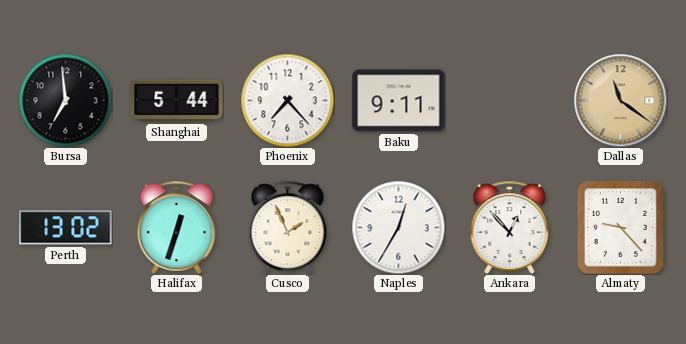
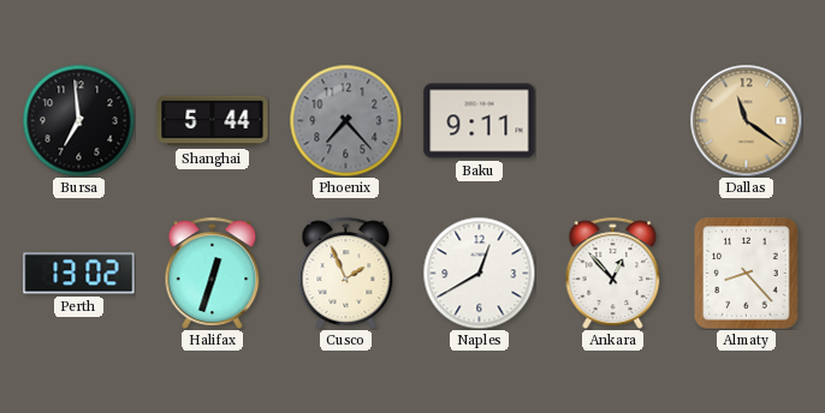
Phoenix dial: white -> grey (345, 120)
Naples: 12:35 -> 12:40 (479, 273)
Almaty: 9:23 -> 8:23 (747, 274)
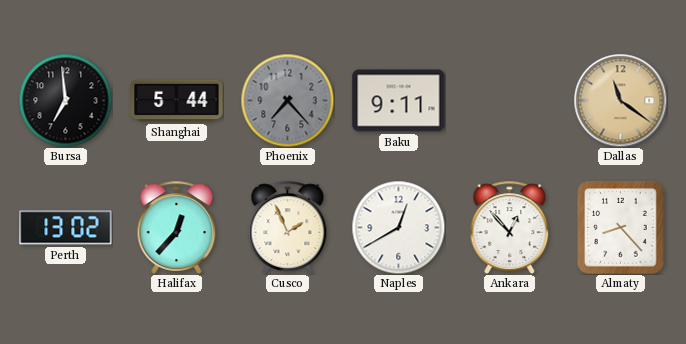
Halifax: 12:33 -> 12:37 (177, 227)
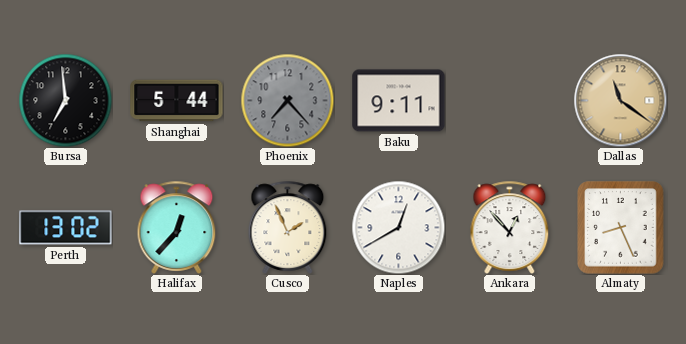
Almaty: 8:23 -> 8:26 (621, 228)
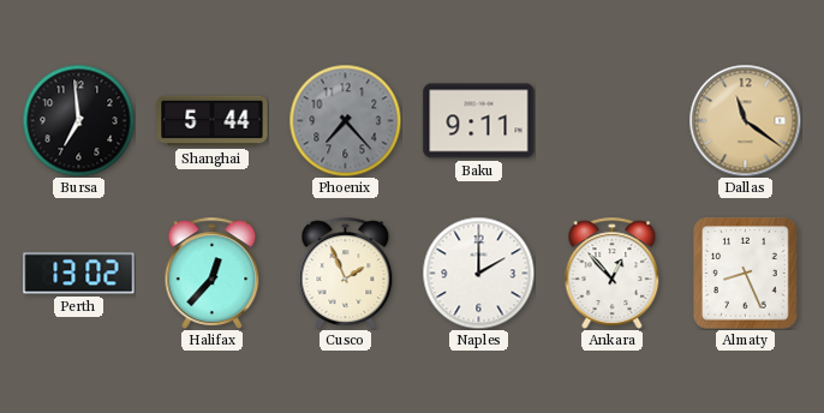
Naples: 12:40 -> 2:00 (478, 273)
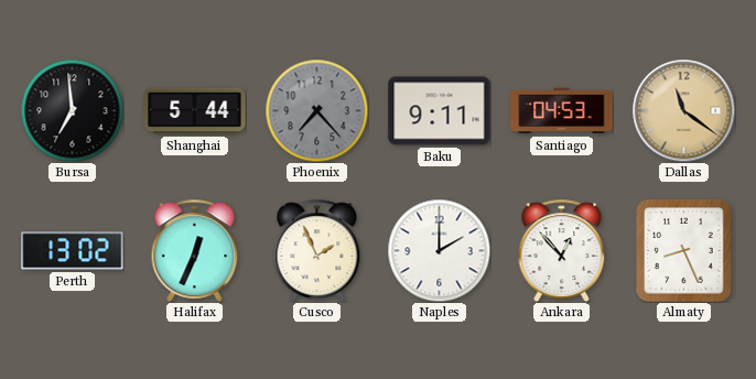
Santiago: none -> 04:53 (562, 111)
Halifax: 12:37 -> 12:34 (195, 250)
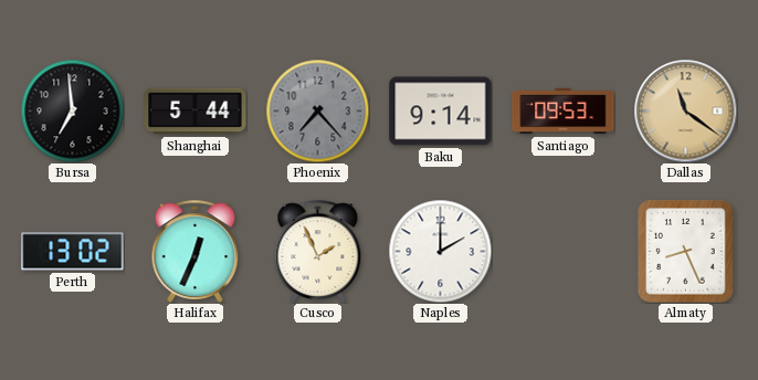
Baku: 9:11 -> 9:14 (441, 112)
Santiago: 04:53 -> 09:53 (564, 112)
Ankara: 12:53 -> none (562, 250)
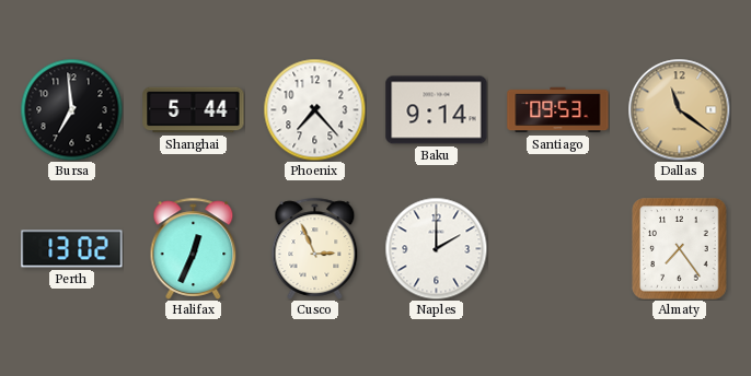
Phoenix dial: grey -> white (314, 109)
Cusco: 1:56 -> 2:56 (315, 248)
Almaty: 8:26 -> 7:24 (680, 249)
